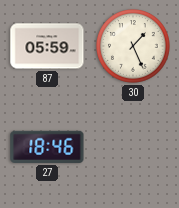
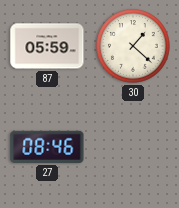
30: 1:26 -> 1:22 (133, 46)
27: 18:46 -> 08:46 (47, 147)
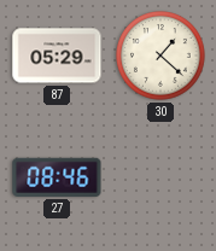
87: 05:59 -> 05:29 (57, 56)
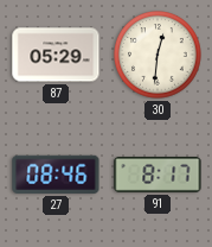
30: 1:22 -> 12:31 (158, 55)
91: none -> 8:17 (158, 176)
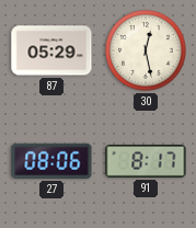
30: 12:31 -> 12:28 (146, 50)
27: 08:46 -> 08:06 (51, 161)
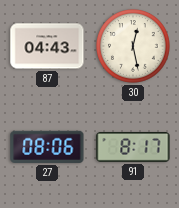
87: 05:29 -> 04:43 (47, 46)
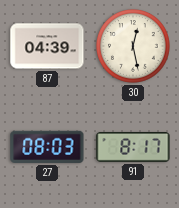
87: 04:43 -> 04:39 (47, 46)
27: 08:06 -> 08:03 (47, 147)
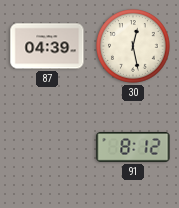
27: 08:03 -> none (47, 147)
91: 8:17 -> 8:12 (133, 148)
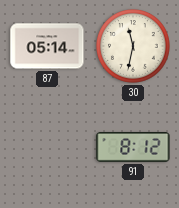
87: 04:39 -> 05:14 (47, 46)
30: 12:28 -> 11:32 (133, 46)
